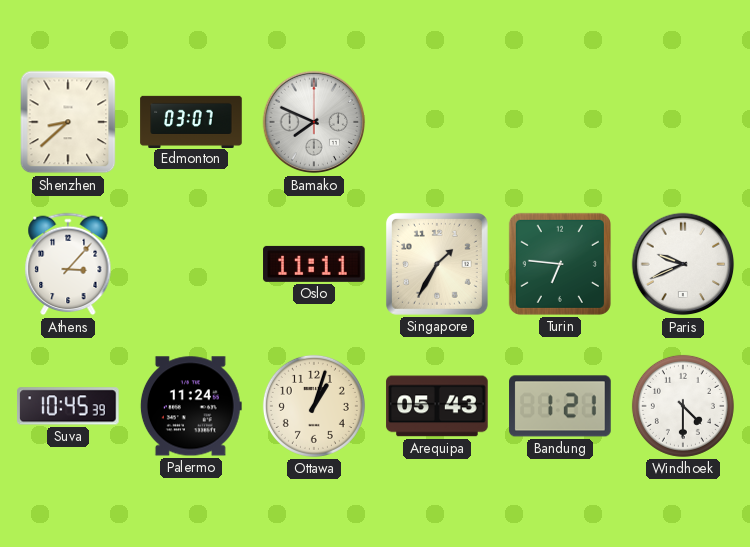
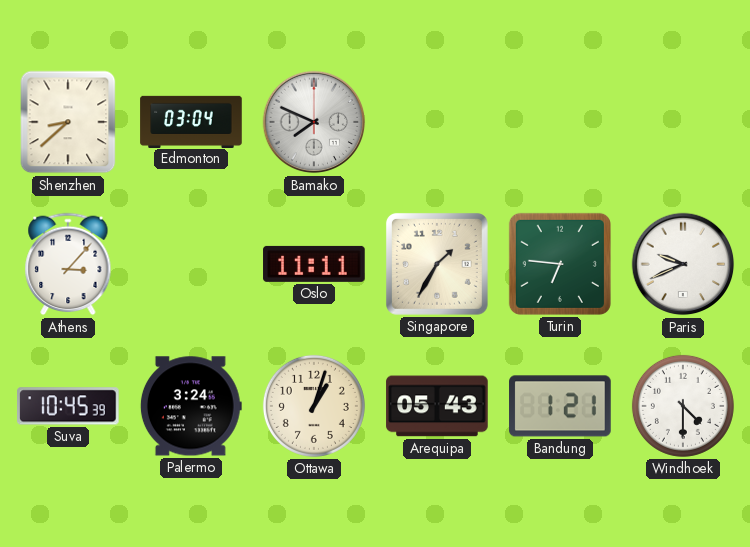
Edmonton: 03:07 -> 03:04 (191, 121)
Palermo: 11:24 -> 3:24 (191, 406)
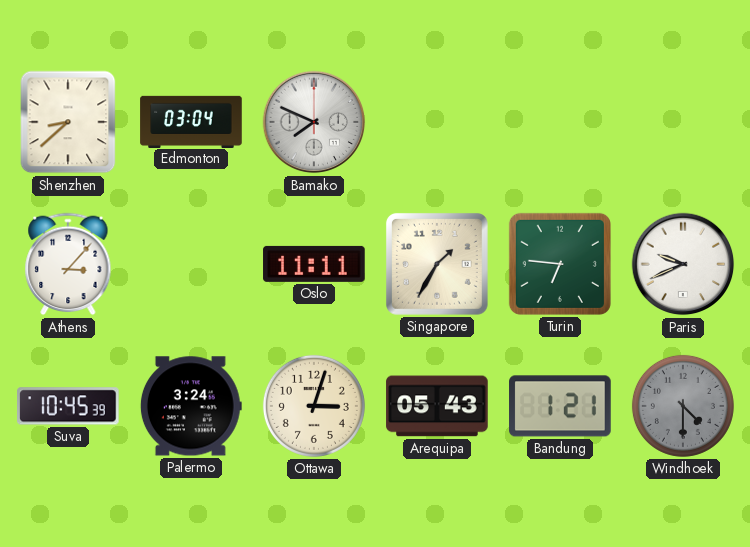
Ottawa: 1:03 -> 3:03 (314, 406)
Windhoek dial: white -> grey (683, 406)
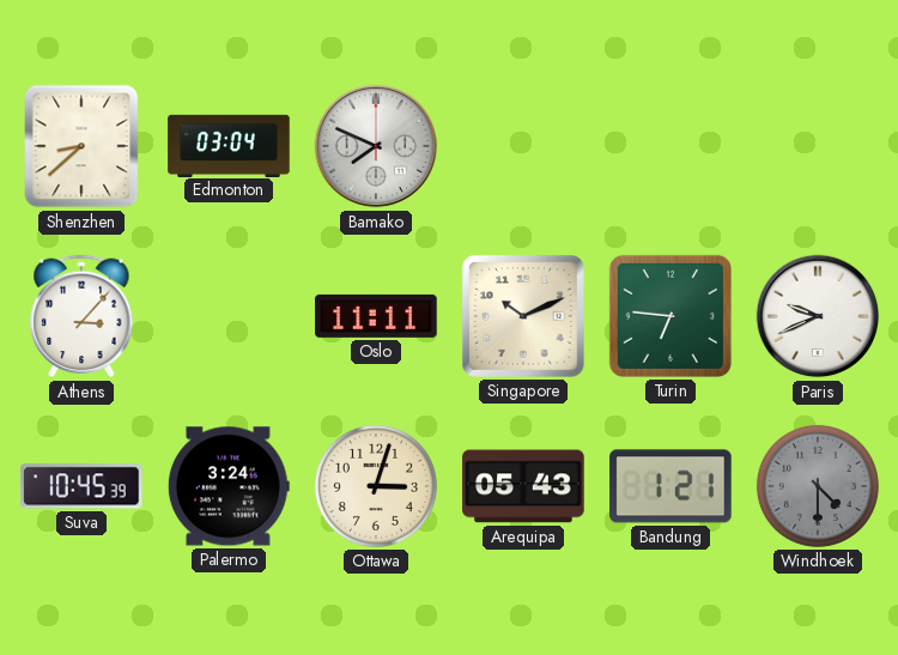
Singapore: 1:35 -> 10:11 (523, 316)
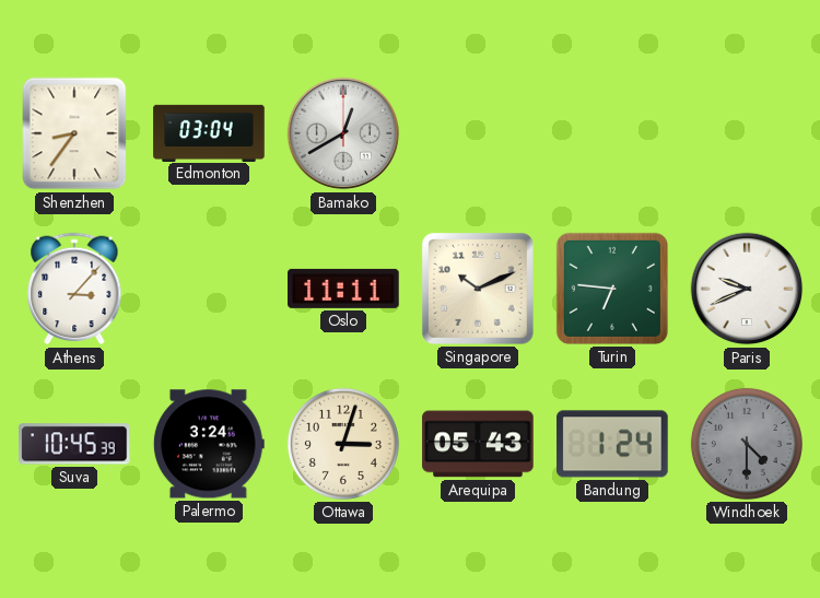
Shenzhen: 8:38 -> 8:36 (74, 133)
Bamako: 7:49 -> 12:40 (343, 133)
Bandung: 1:21 -> 1:24 (612, 444)
